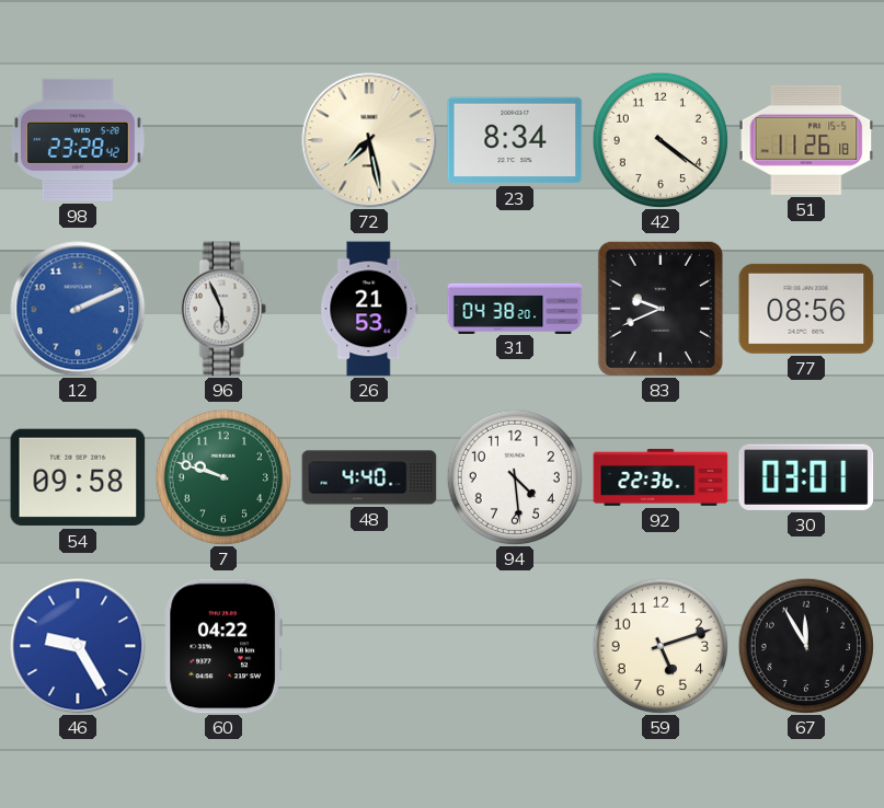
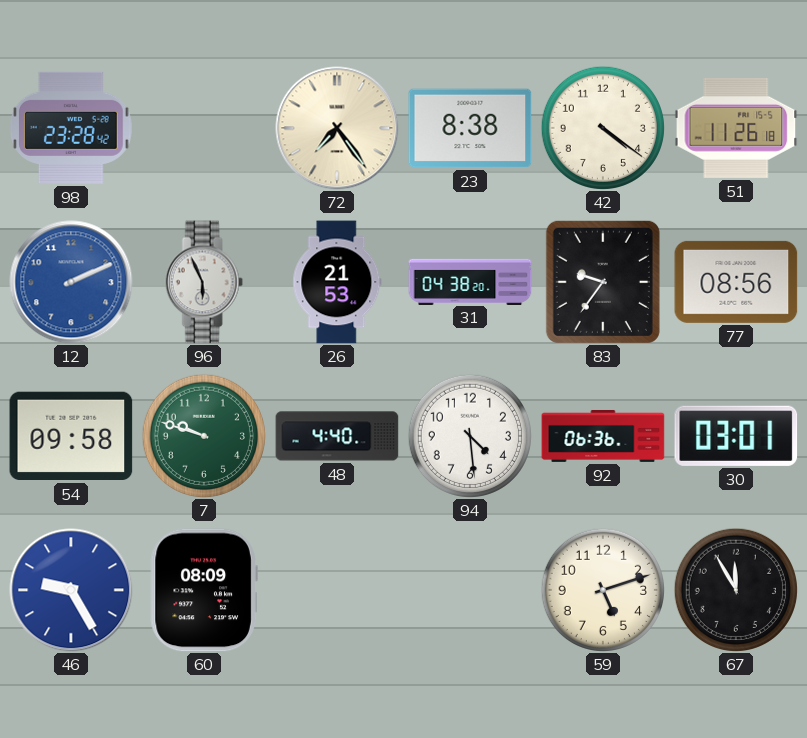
72: 7:28 -> 7:24 (337, 128)
23: 8:34 -> 8:38 (470, 128)
83: 9:41 -> 9:36 (603, 282)
92: 22:36 -> 06:36 (603, 436)
60: 04:22 -> 08:09 (204, 590)
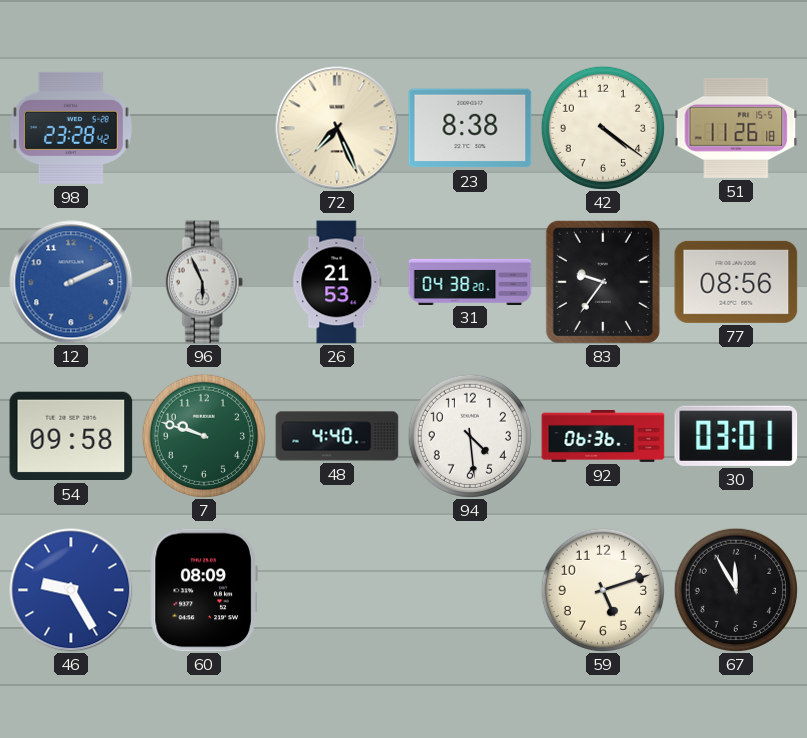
72: 7:24 -> 7:26 (337, 128)
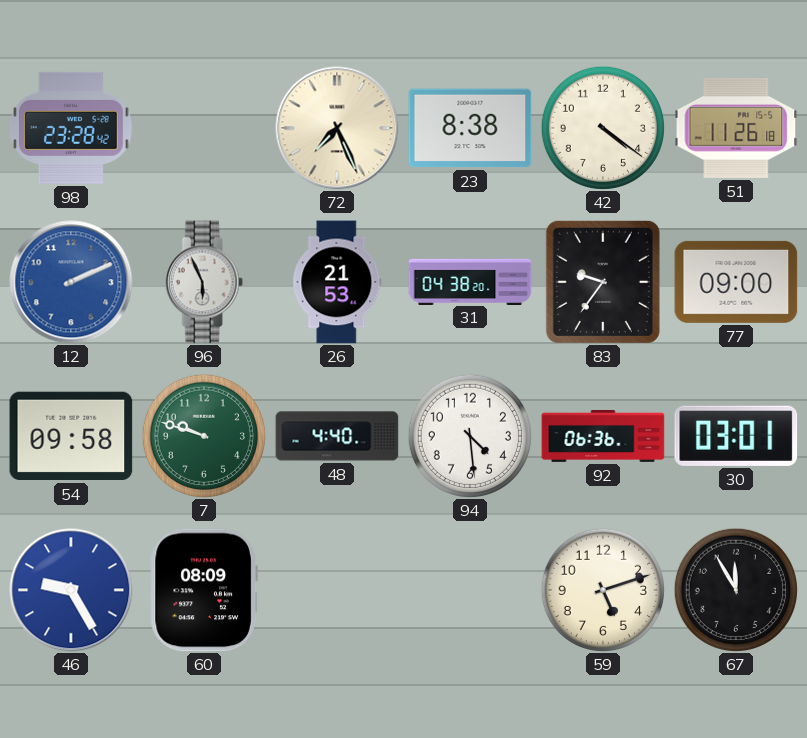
77: 08:56 -> 09:00 (736, 282)
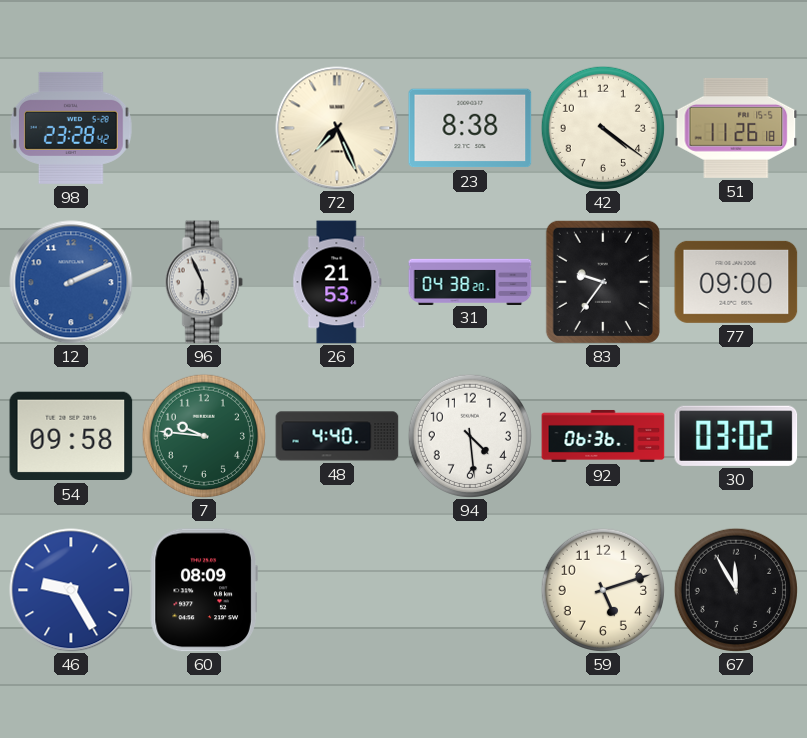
7: 9:48 -> 9:46 (204, 436)
30: 03:01 -> 03:02 (736, 436)
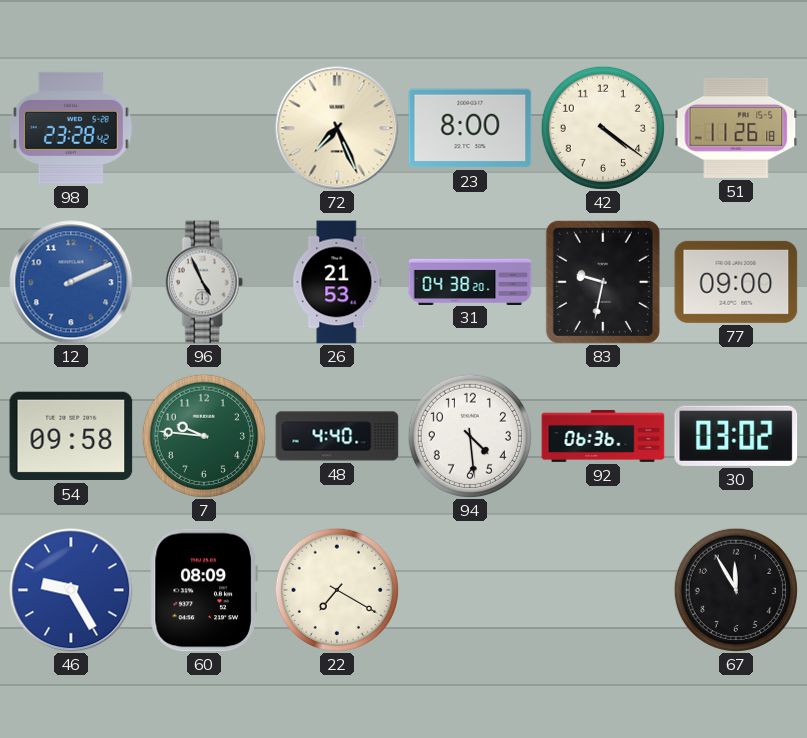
23: 8:38 -> 8:00 (470, 128)
96: 5:56 -> 4:56 (204, 282)
83: 9:36 -> 9:32 (603, 282)
22: none -> 7:20 (337, 590)
59: 5:12 -> none (603, 590)
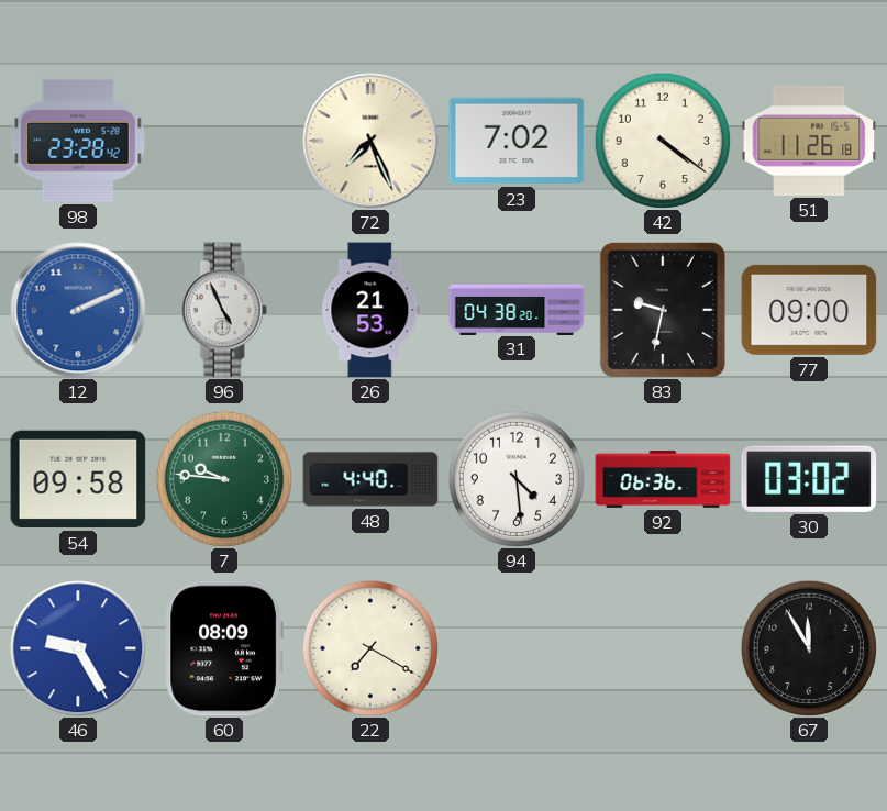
23: 8:00 -> 7:02 (517, 141)
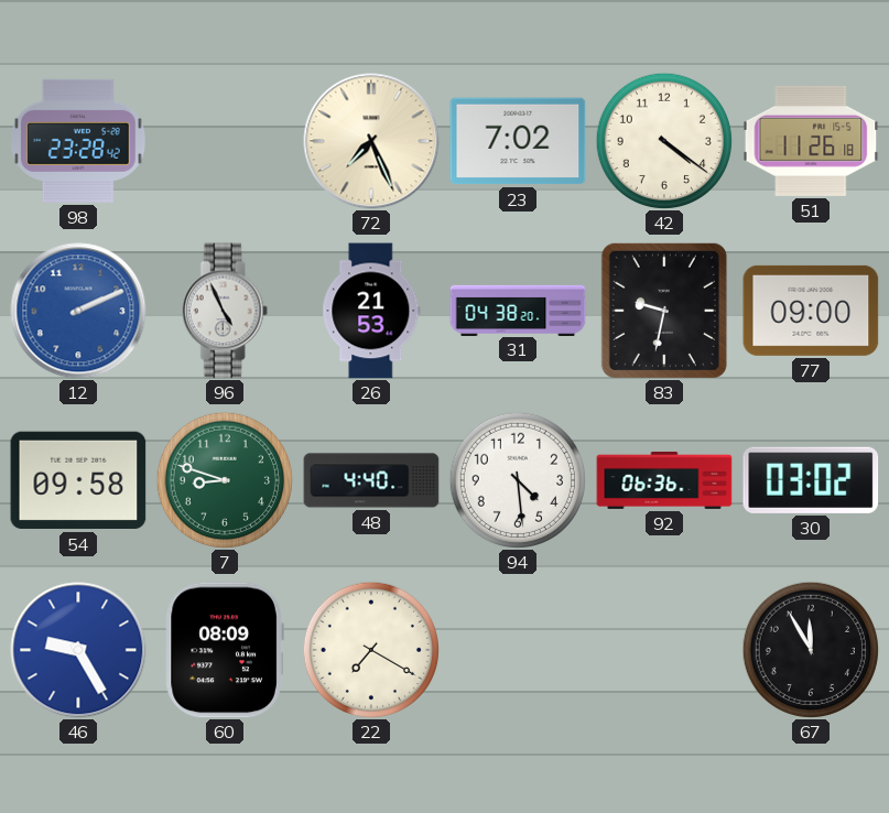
7: 9:46 -> 8:48 (225, 480)
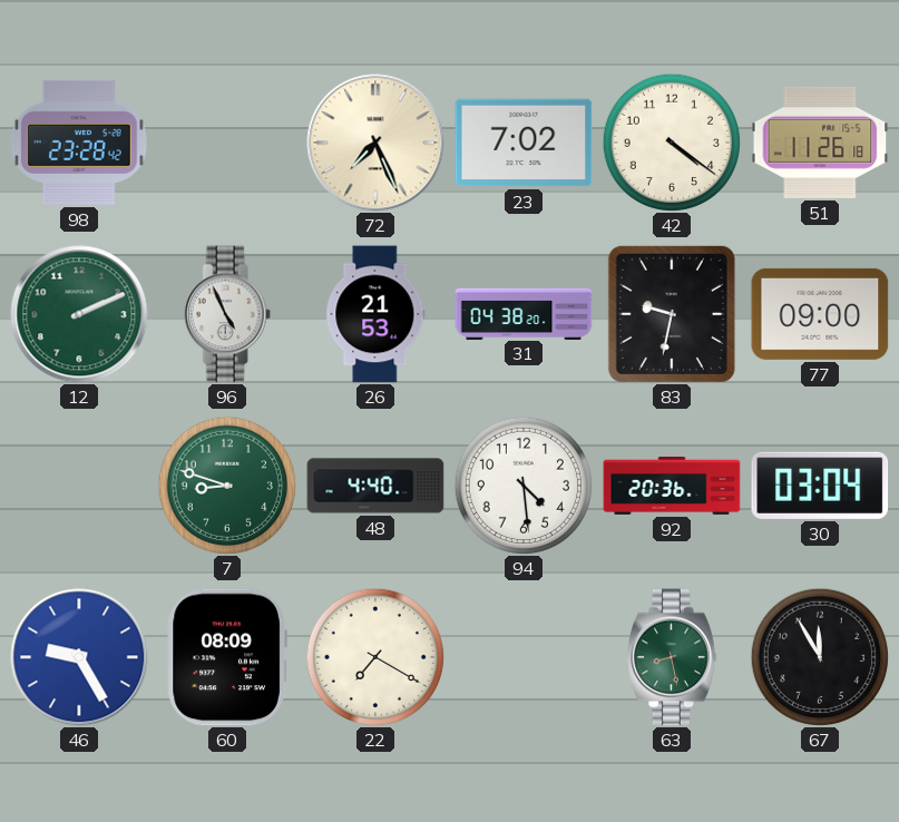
12 dial: blue -> green (79, 314)
54: 09:58 -> none (78, 480)
92: 06:36 -> 20:36 (672, 486)
30: 03:02 -> 03:04 (820, 486)
63: none -> 8:28 (672, 657)
